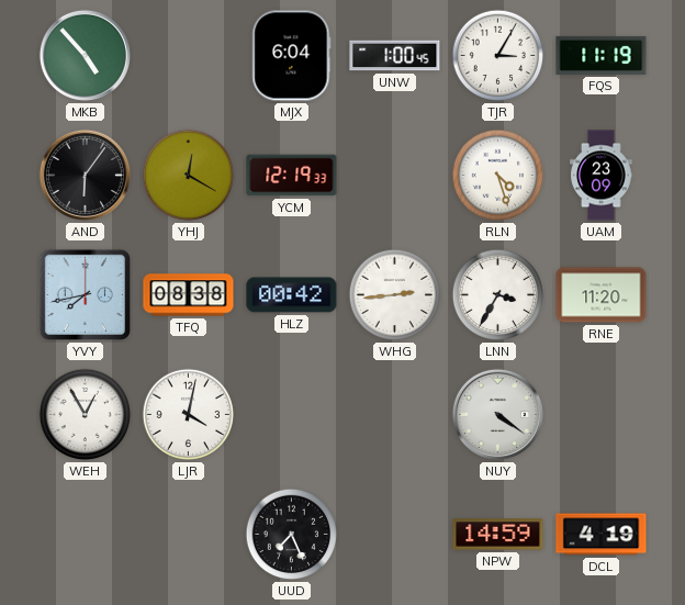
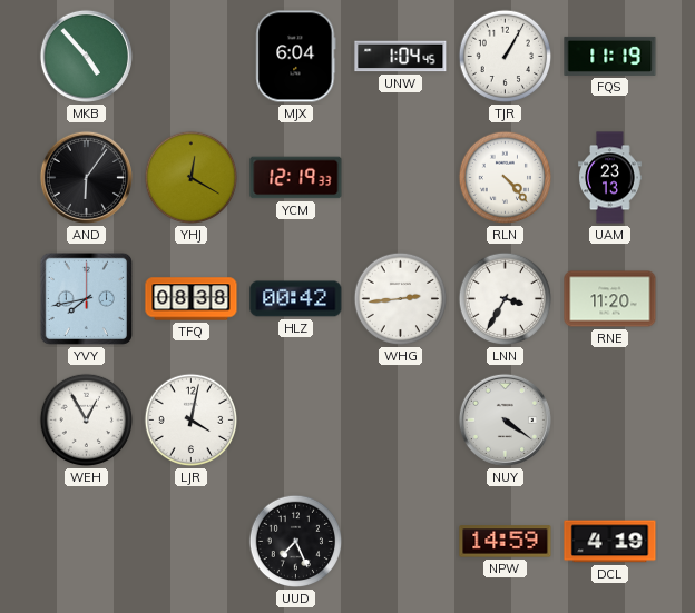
UNW: 1:00 -> 1:04 (401, 57)
TJR: 3:05 -> 1:05 (506, 57)
RLN: 4:27 -> 4:23 (506, 178)
UAM: 23:09 -> 23:13 (610, 178)
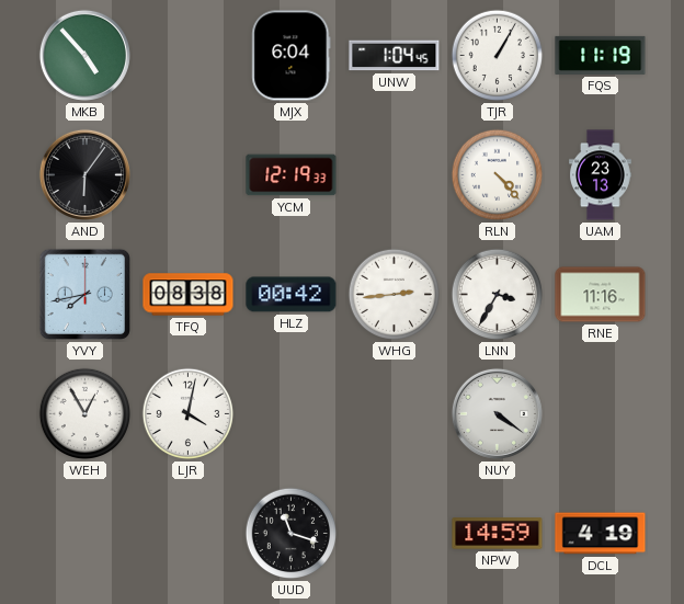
YHJ: 12:20 -> none (192, 178)
RNE: 11:20 -> 11:16 (601, 295)
UUD: 7:26 -> 11:18 (292, 534)
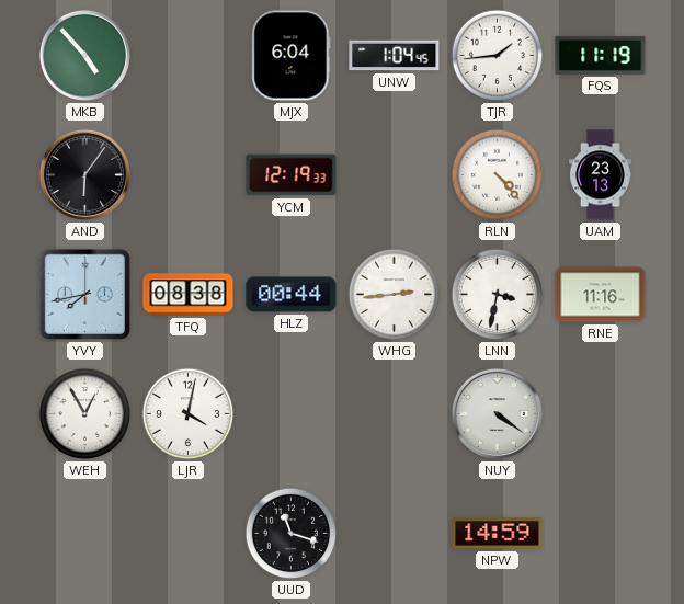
TJR: 1:05 -> 1:44 (498, 56)
HLZ: 00:42 -> 00:44 (292, 295)
LNN: 3:35 -> 3:32 (498, 295)
DCL: 4:19 -> none (601, 534)
